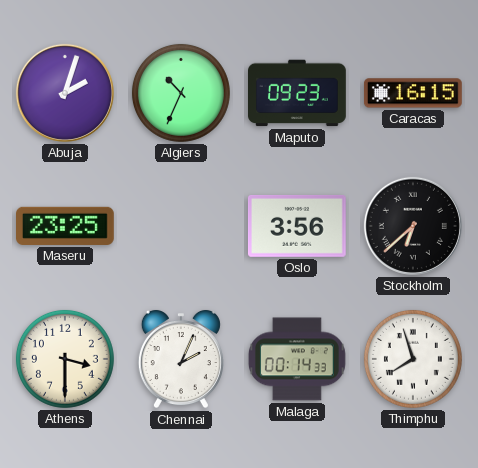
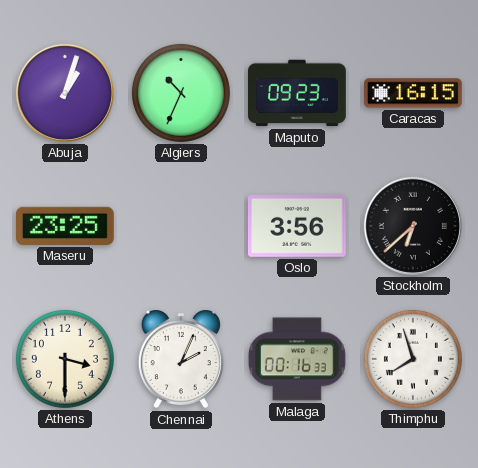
Abuja: 2:03 -> 1:03 (65, 93)
Malaga: 00:14 -> 00:16 (297, 359)
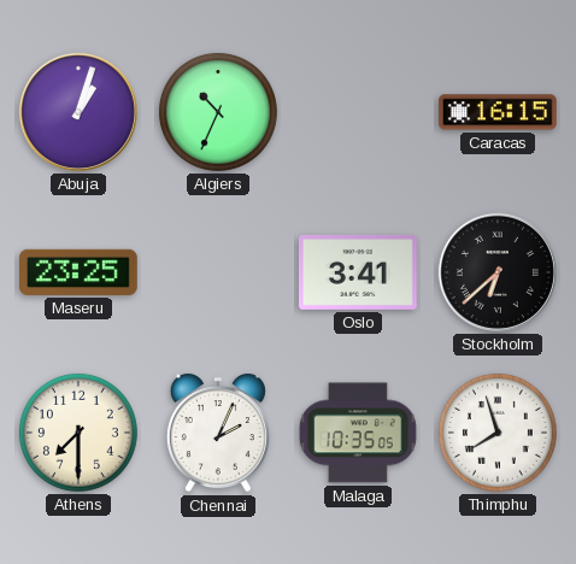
Maputo: 09:23 -> none (298, 93)
Oslo: 3:56 -> 3:41 (358, 272)
Athens: 3:30 -> 7:30 (78, 433)
Malaga: 00:16 -> 10:35 (358, 433)
